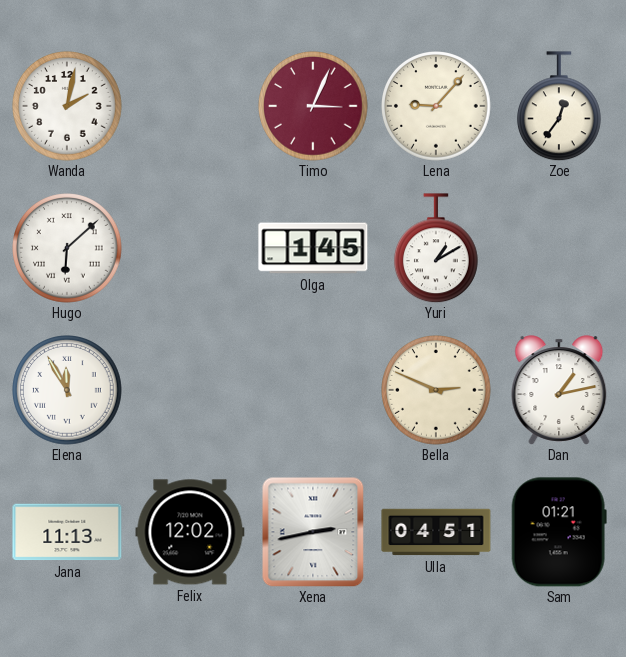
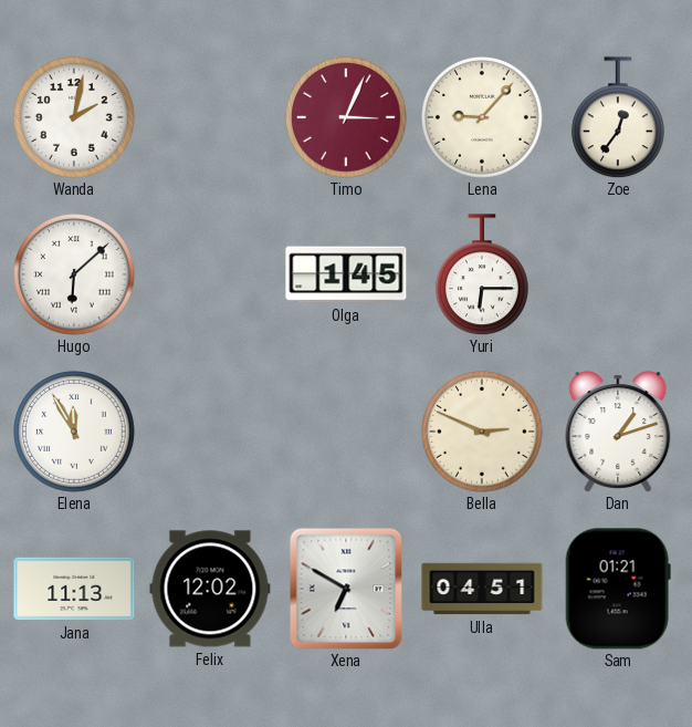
Yuri: 1:10 -> 6:15 (482, 274)
Dan: 1:13 -> 1:12 (618, 432)
Xena: 2:43 -> 6:50 (346, 589)
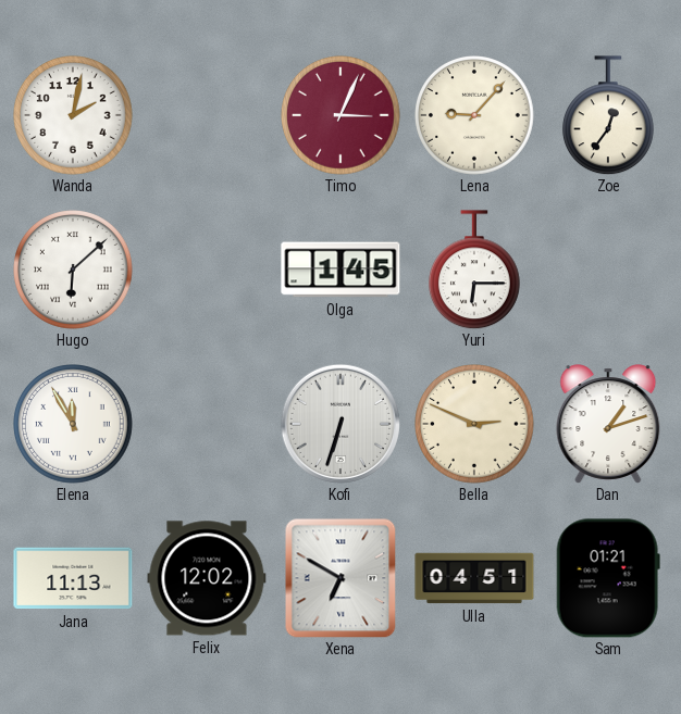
Kofi: none -> 6:33 (340, 424)
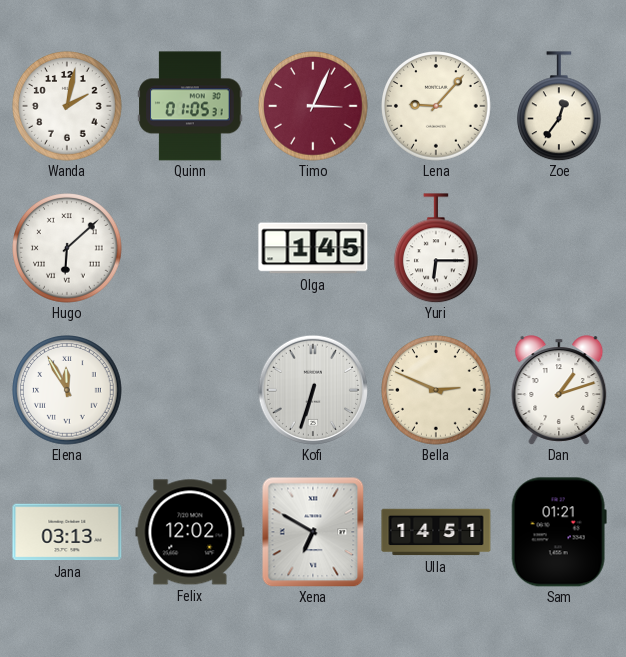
Quinn: none -> 01:05 (190, 106)
Jana: 11:13 -> 03:13 (67, 532)
Ulla: 04:51 -> 14:51 (436, 532)
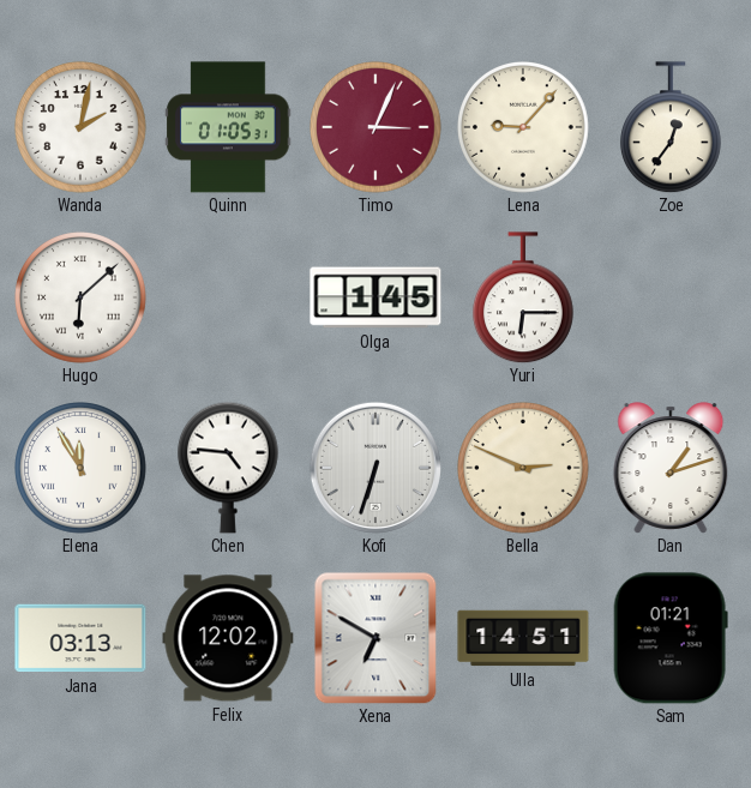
Chen: none -> 4:46 (228, 468)
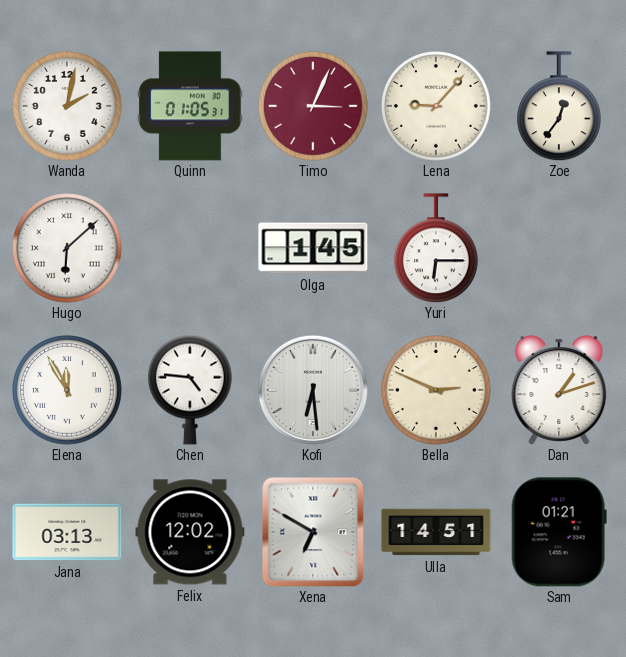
Kofi: 6:33 -> 6:29 (313, 390)
